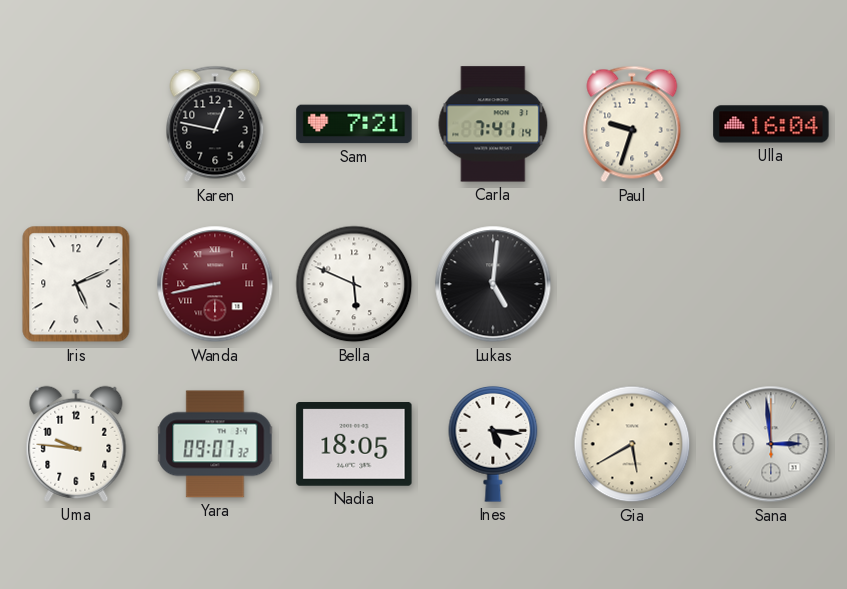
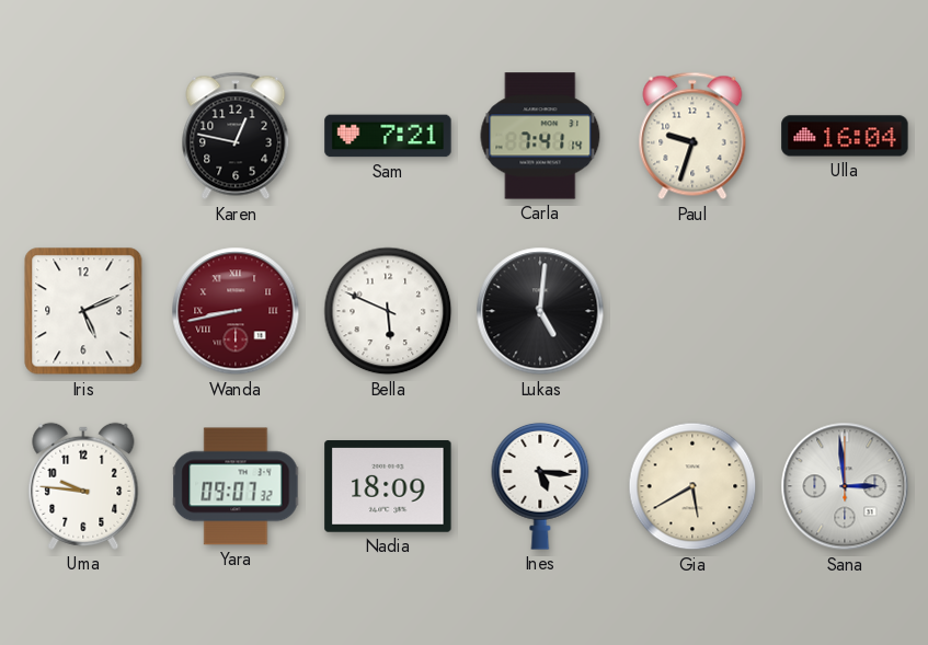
Nadia: 18:05 -> 18:09 (388, 487)
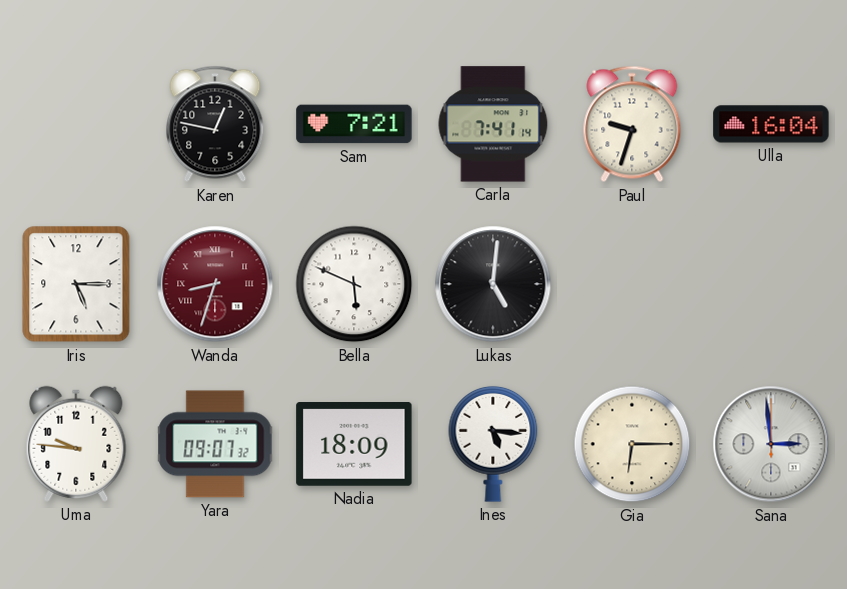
Iris: 5:11 -> 5:15 (76, 284)
Wanda: 8:43 -> 8:33 (215, 284)
Gia: 5:40 -> 6:15 (632, 444)
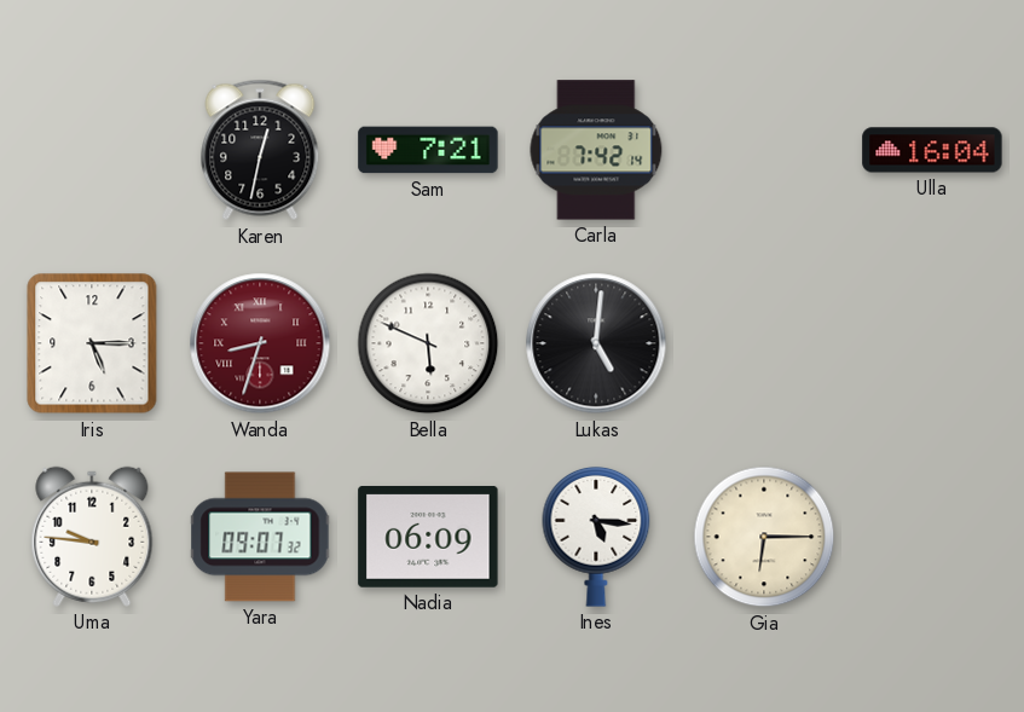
Karen: 12:47 -> 12:32 (260, 150)
Carla: 7:41 -> 7:42 (596, 150)
Paul: 9:33 -> none (632, 124)
Nadia: 18:09 -> 06:09 (428, 538)
Sana: 2:59 -> none (771, 444)
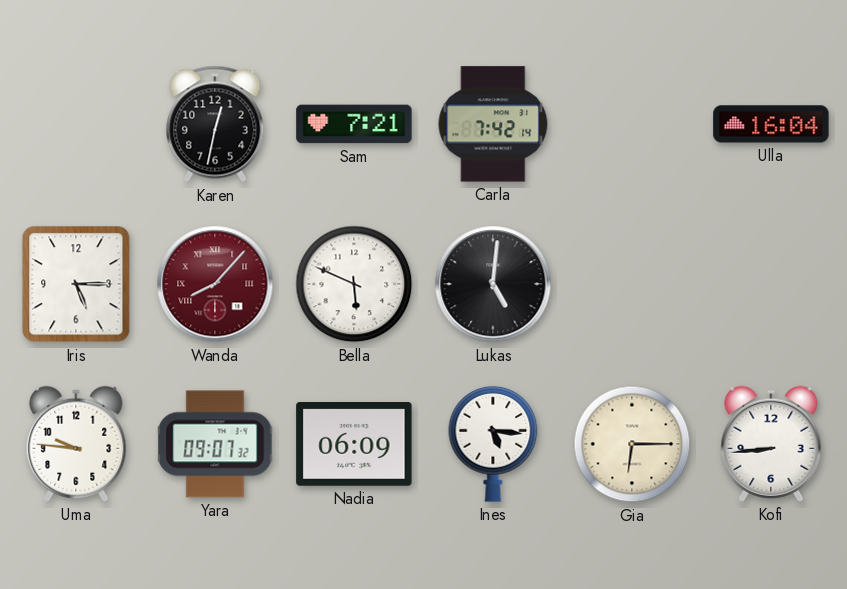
Wanda: 8:33 -> 8:07 (215, 284)
Kofi: none -> 8:44 (771, 444)
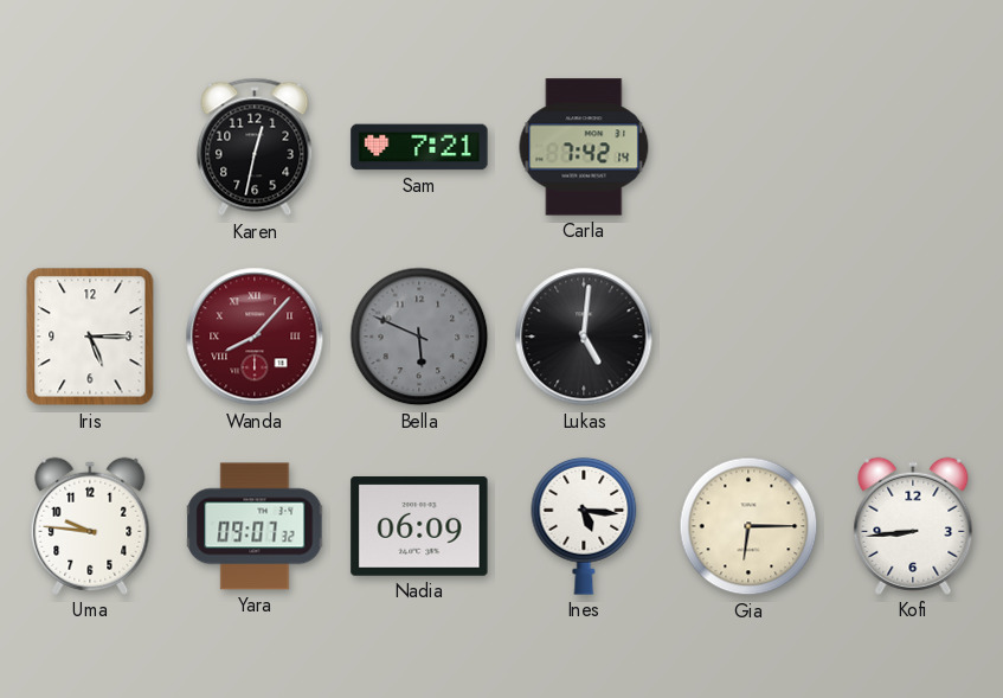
Ulla: 16:04 -> none (771, 124)
Bella dial: white -> grey (419, 337)
